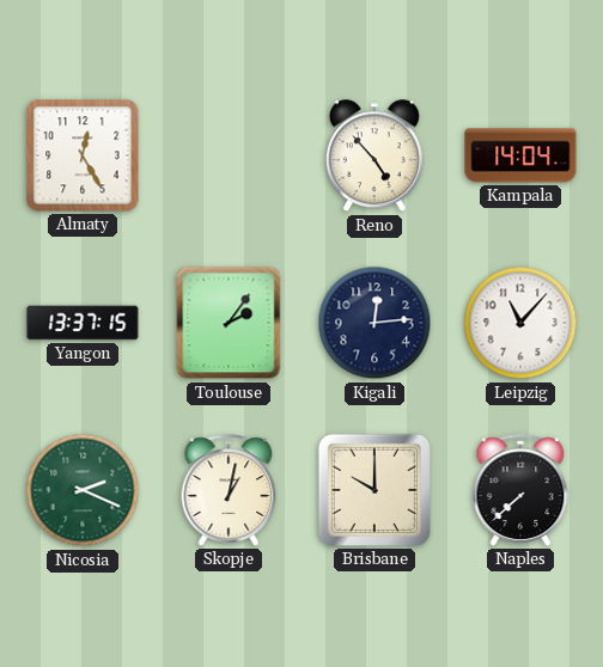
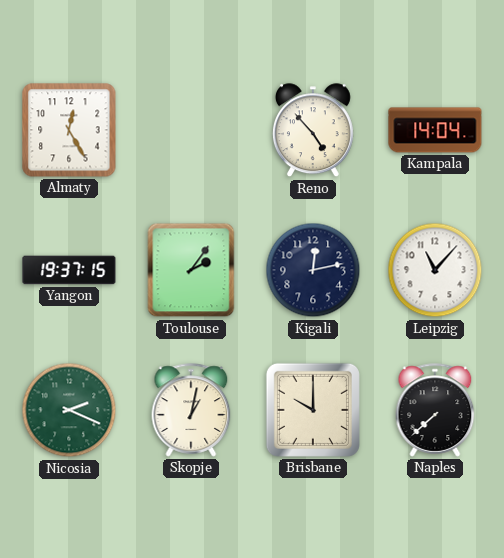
Yangon: 13:37 -> 19:37 (69, 270)
Kigali: 12:14 -> 12:13 (313, 270)
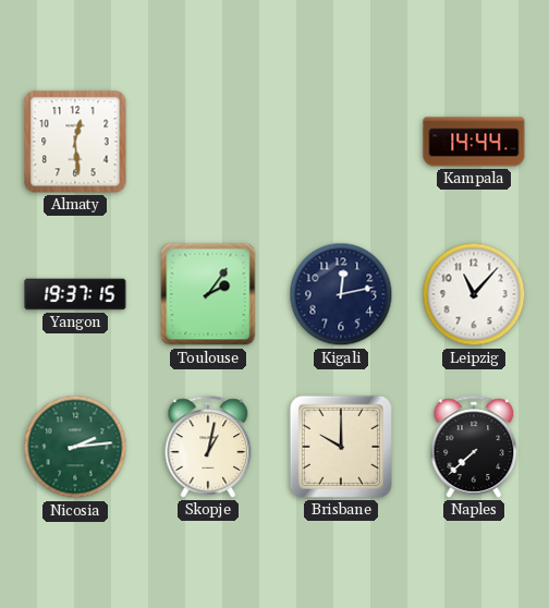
Almaty: 12:25 -> 12:29 (75, 142)
Reno: 4:53 -> none (313, 131)
Kampala: 14:04 -> 14:44 (474, 142)
Nicosia: 2:19 -> 2:14 (75, 447)
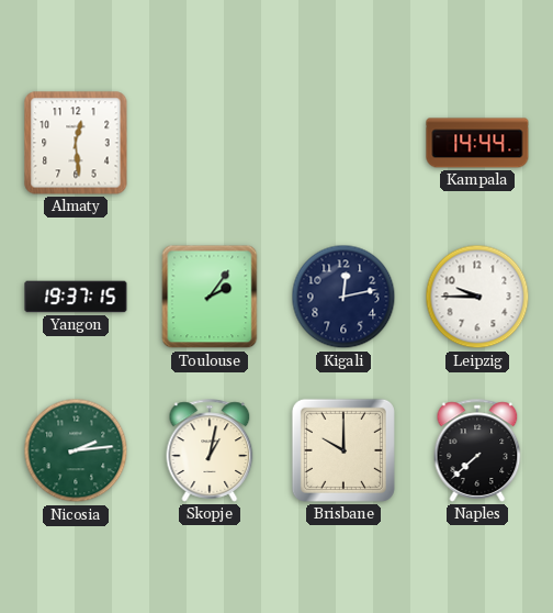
Leipzig: 11:07 -> 9:45 (477, 297)
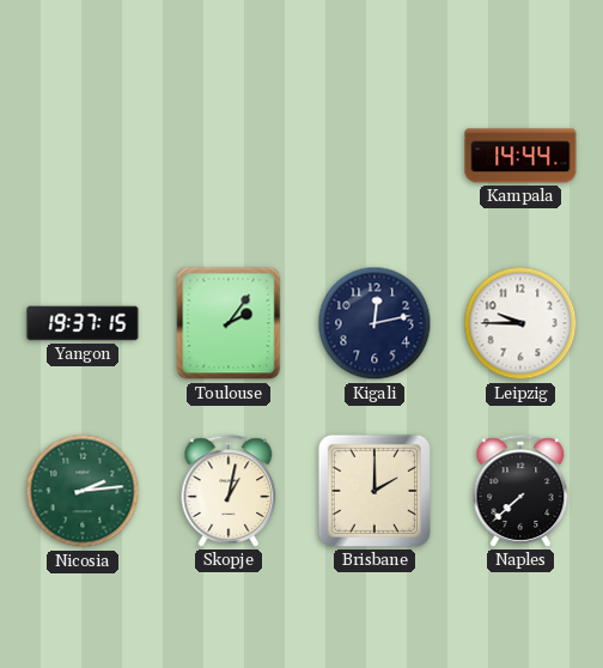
Almaty: 12:29 -> none (76, 143)
Brisbane: 10:00 -> 2:00 (374, 491)
